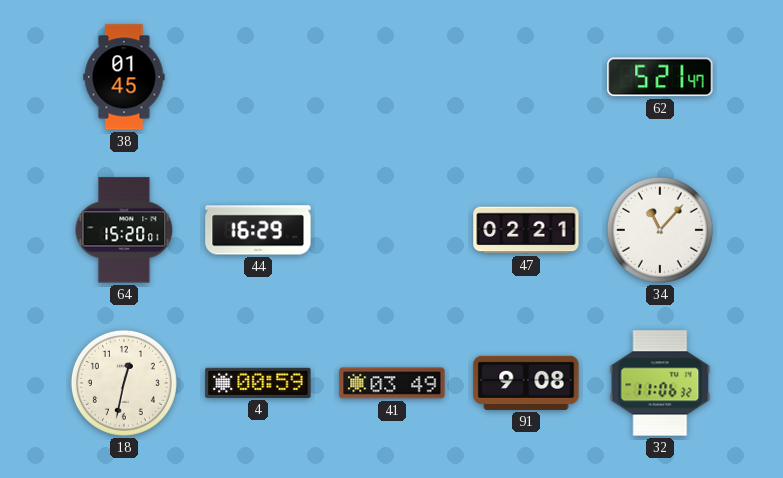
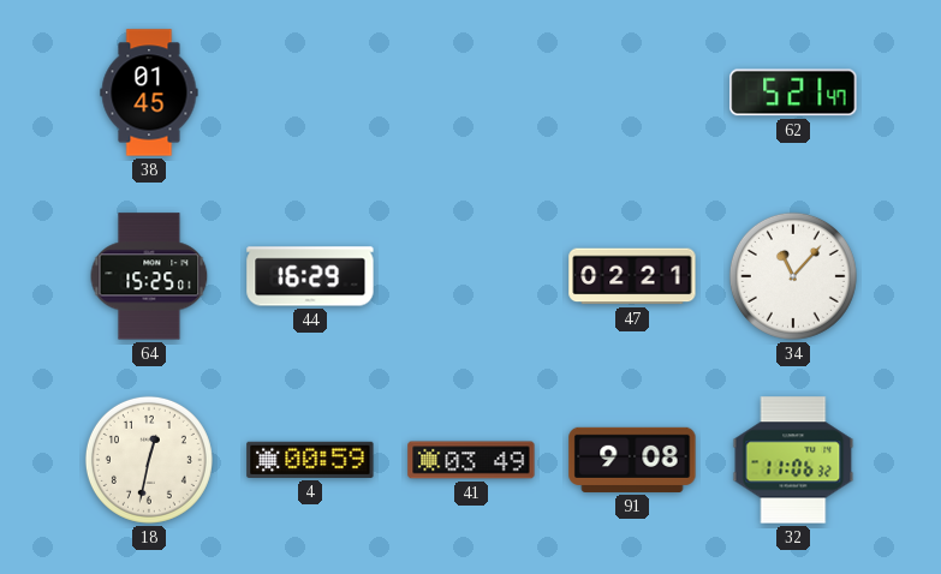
64: 15:20 -> 15:25 (149, 276)
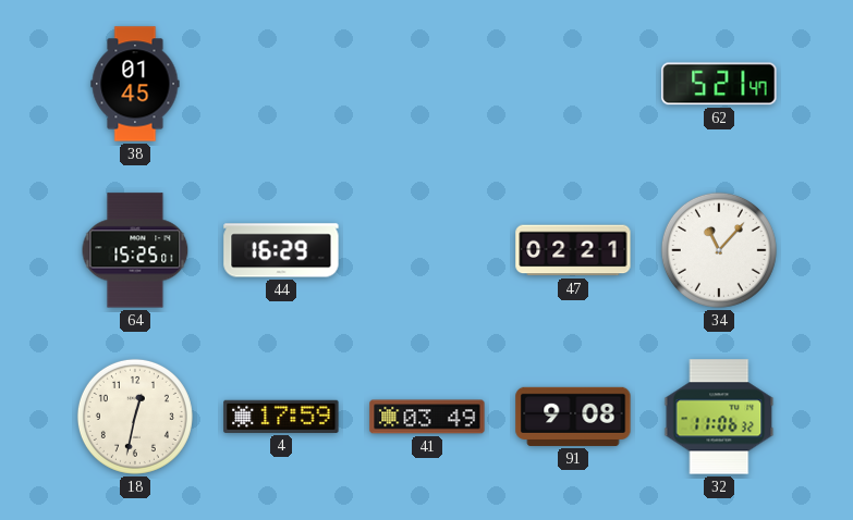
4: 00:59 -> 17:59 (281, 417)
